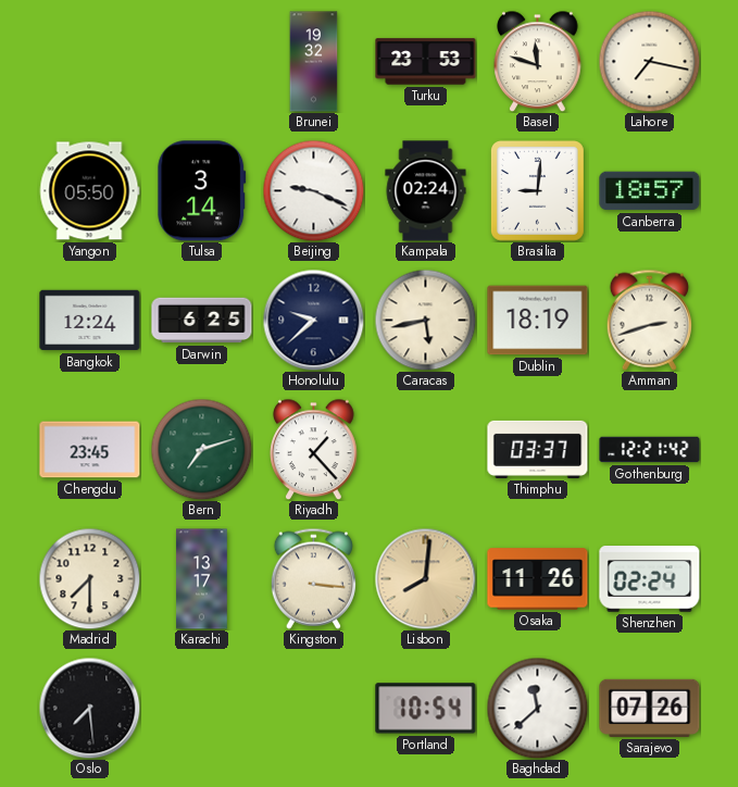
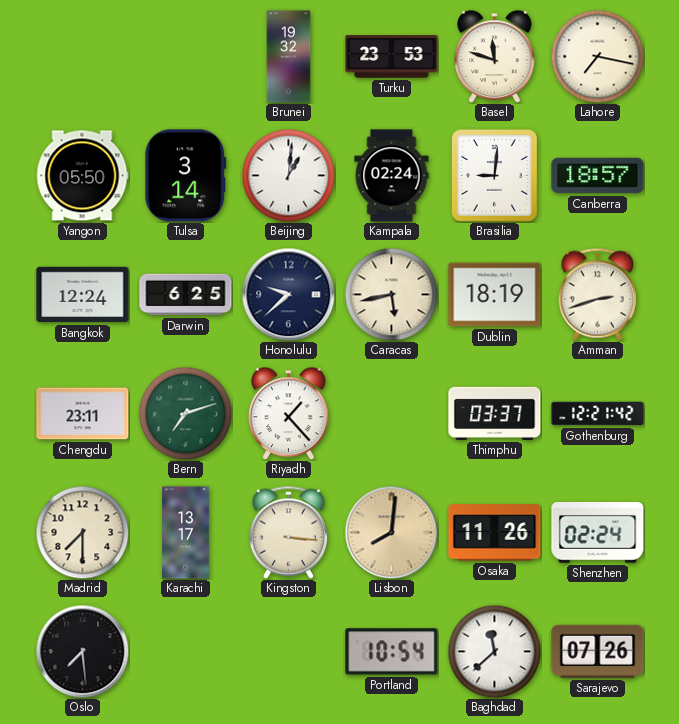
Beijing: 9:19 -> 1:01 (288, 175)
Chengdu: 23:45 -> 23:11 (83, 414)
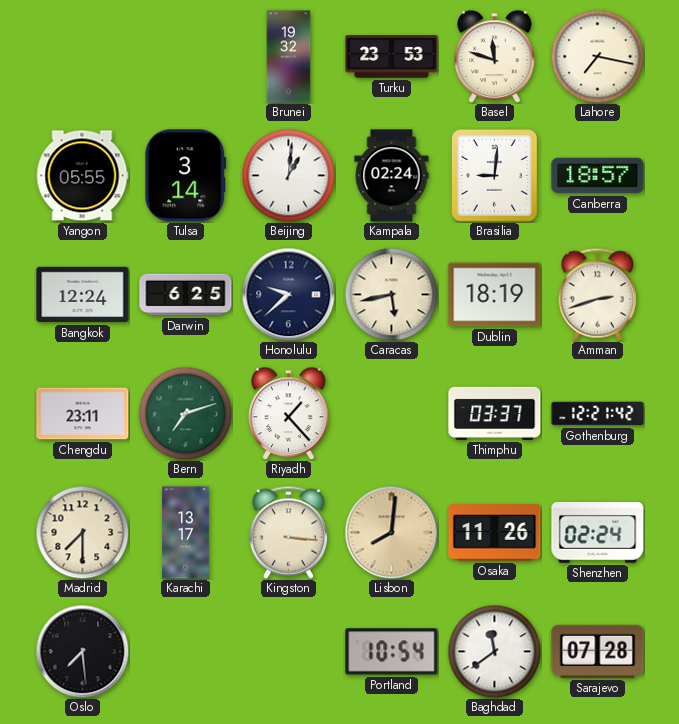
Yangon: 05:50 -> 05:55 (82, 176)
Baghdad: 11:38 -> 11:39 (494, 651)
Sarajevo: 07:26 -> 07:28 (598, 651)
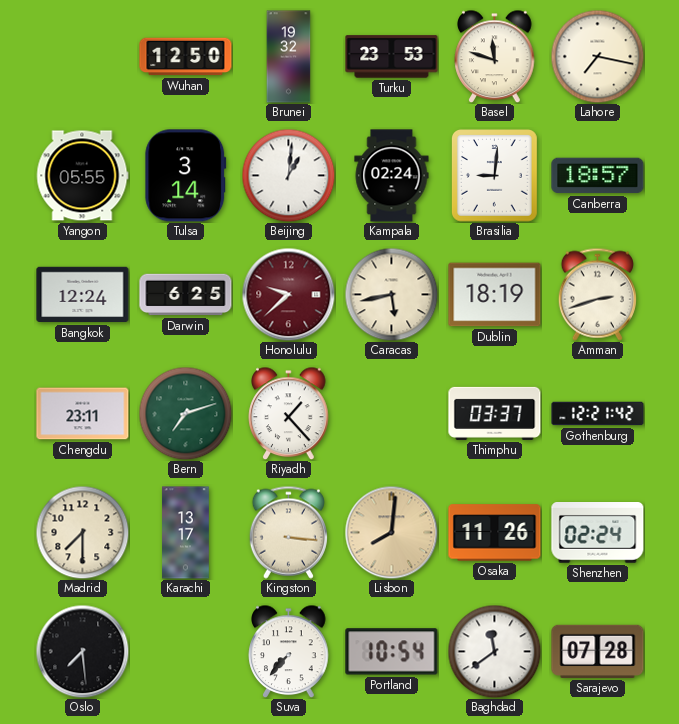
Wuhan: none -> 12:50 (186, 57)
Honolulu dial: navy -> burgundy (288, 294)
Suva: none -> 7:37 (289, 651)
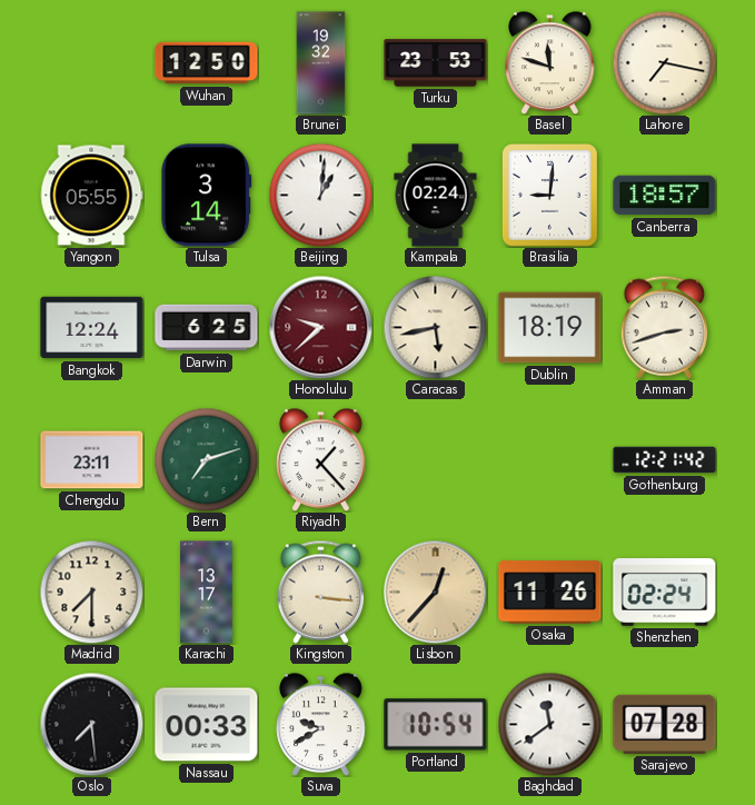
Thimphu: 03:37 -> none (495, 413)
Lisbon: 8:01 -> 12:37 (435, 592)
Nassau: none -> 00:33 (207, 725)
Suva: 7:37 -> 9:40 (321, 724)
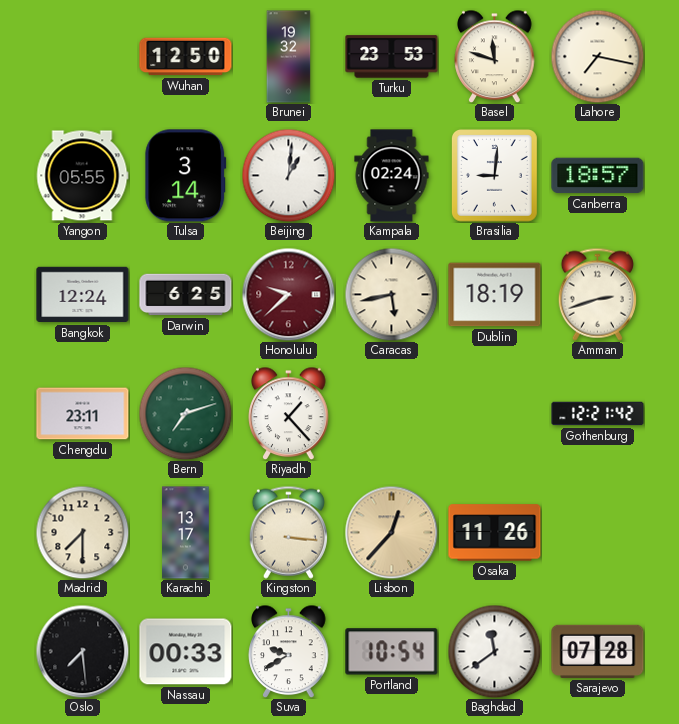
Shenzhen: 02:24 -> none (665, 593)
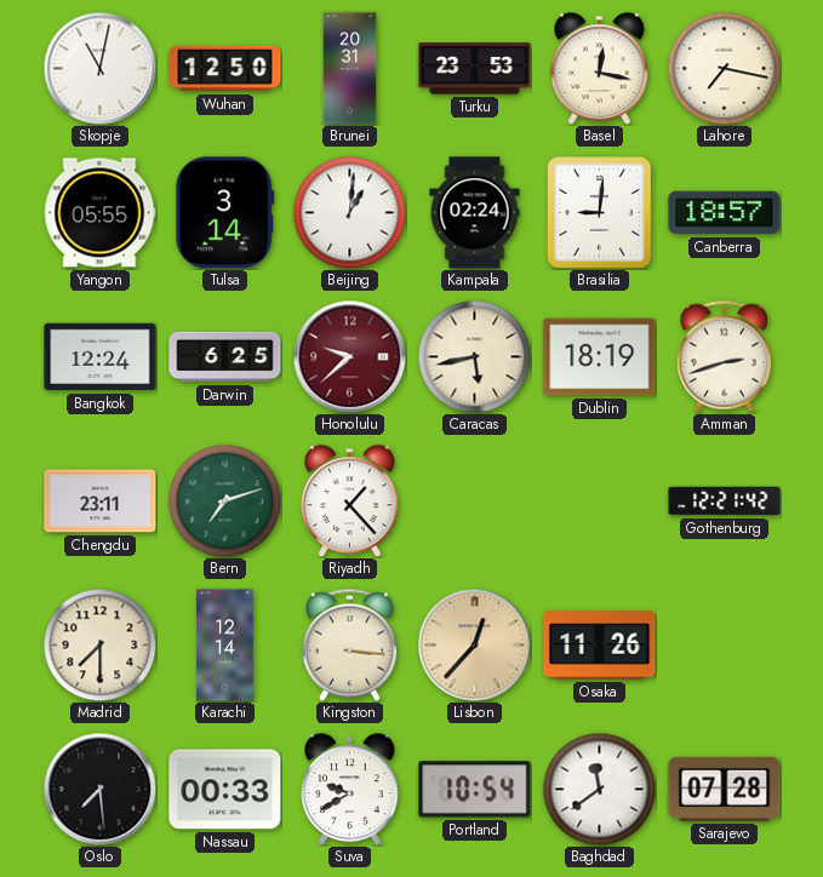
Skopje: none -> 11:02 (99, 68)
Brunei: 19:32 -> 20:31 (350, 69)
Basel: 11:48 -> 12:17 (600, 68)
Karachi: 13:17 -> 12:14 (225, 646)
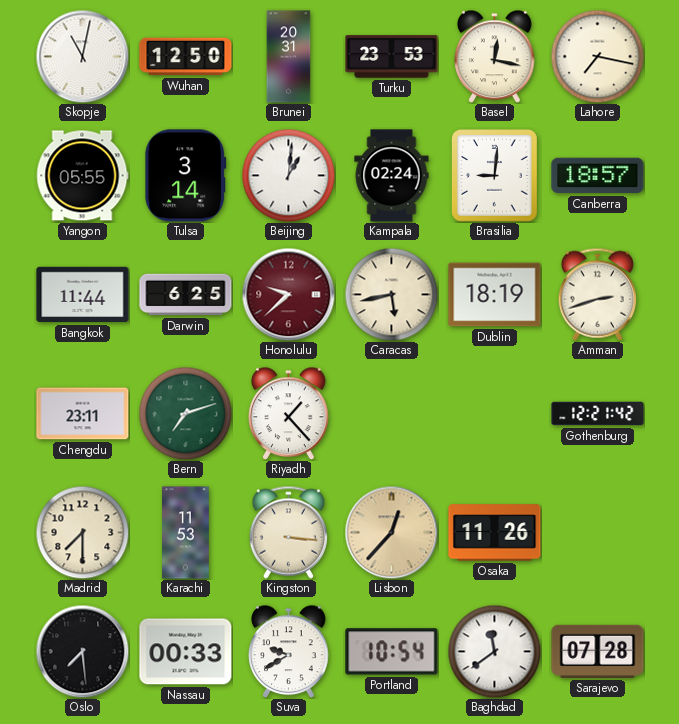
Bangkok: 12:24 -> 11:44 (83, 295)
Karachi: 12:14 -> 11:53 (186, 533)
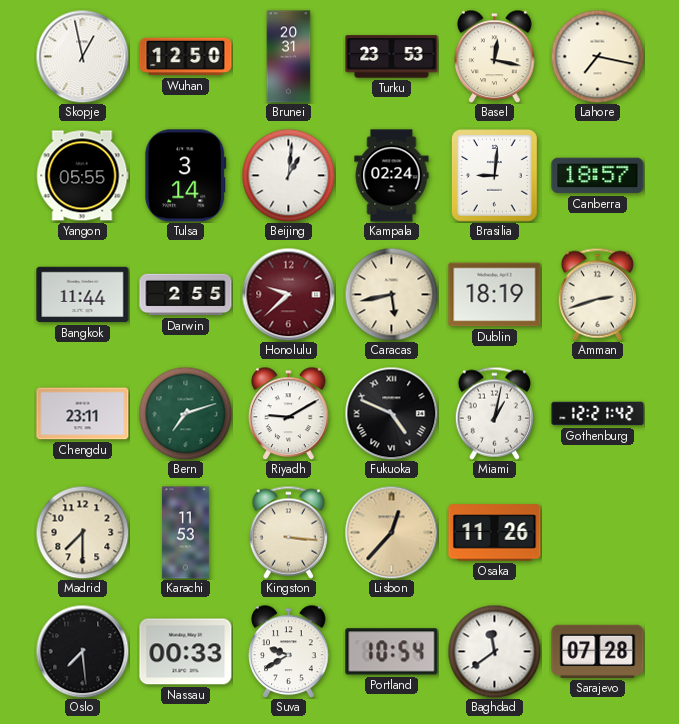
Skopje: 11:02 -> 12:58 (82, 56)
Darwin: 6:25 -> 2:55 (186, 295)
Riyadh: 1:23 -> 9:10 (289, 413)
Fukuoka: none -> 4:49 (391, 413)
Miami: none -> 1:02 (494, 413)
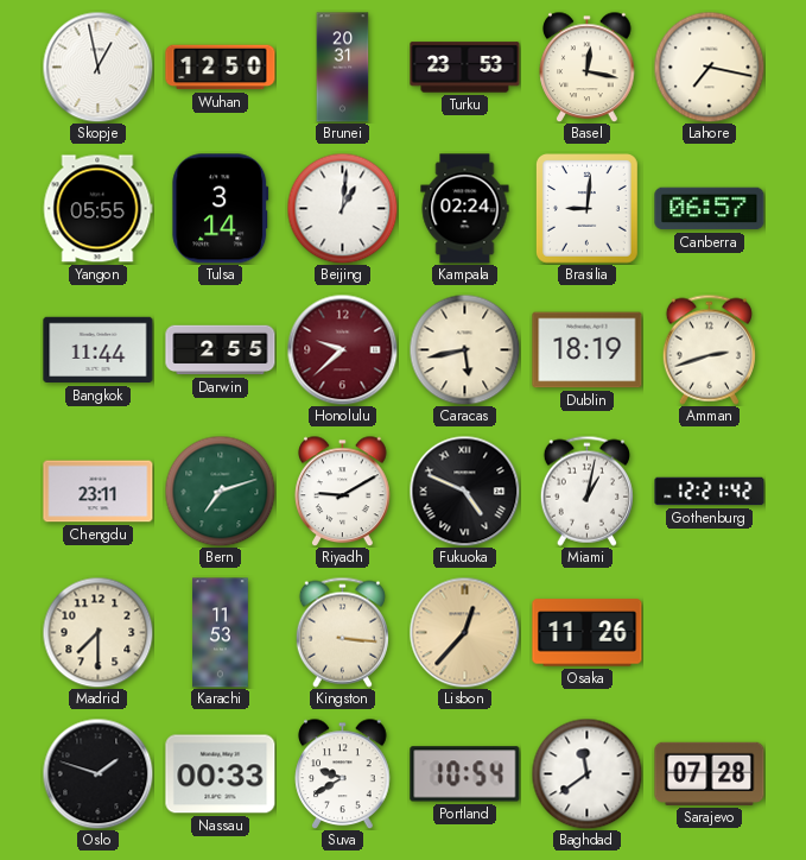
Canberra: 18:57 -> 06:57 (710, 209)
Oslo: 7:29 -> 1:48 (97, 773)
